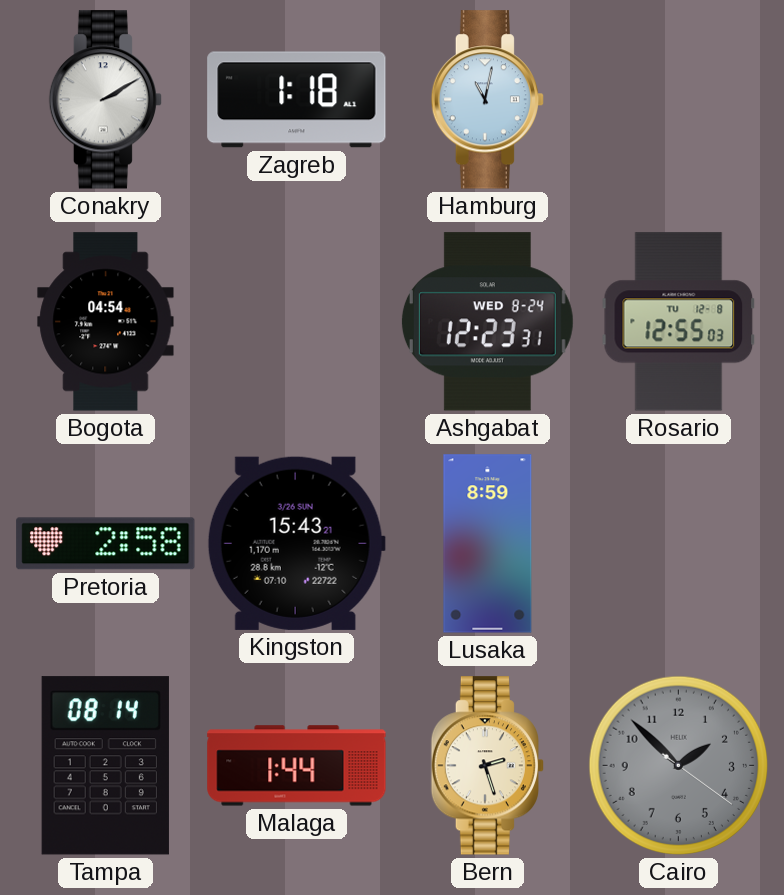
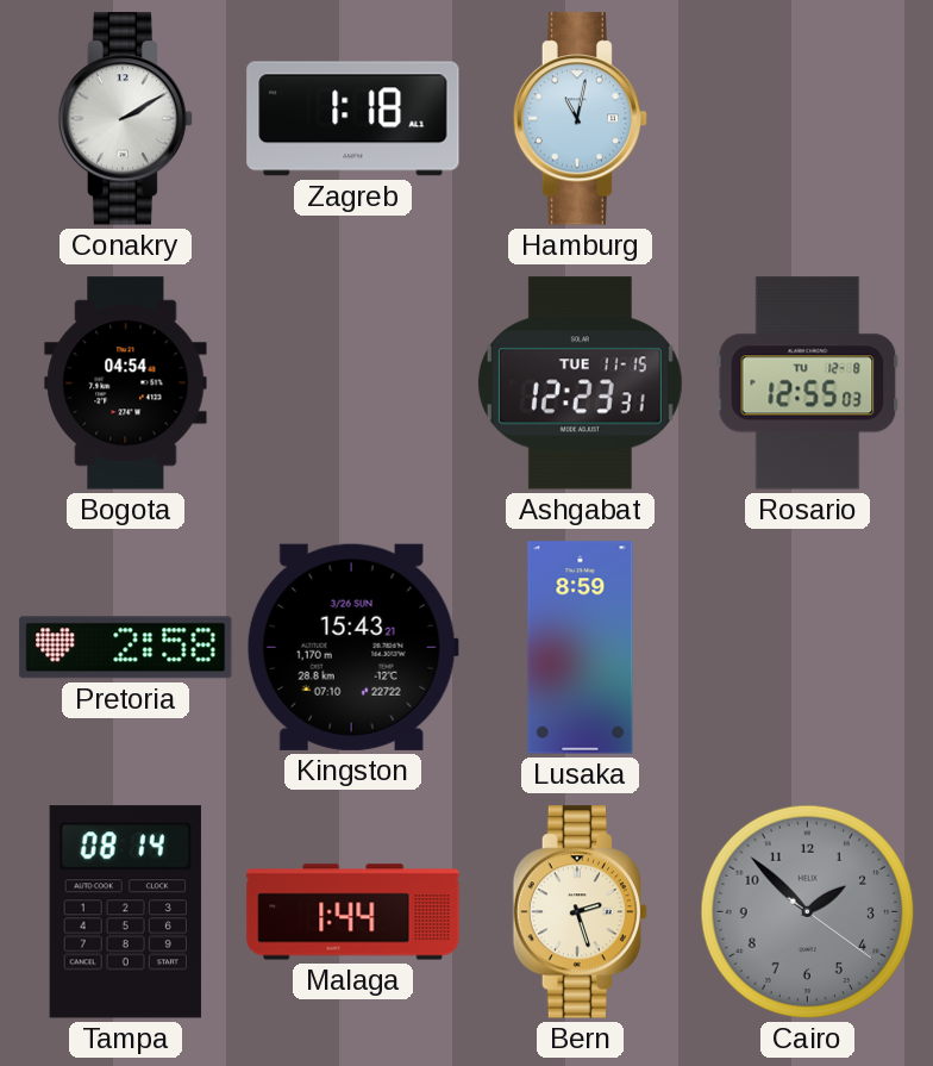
Ashgabat date: WED 8-24 -> TUE 11-15 (580, 384)
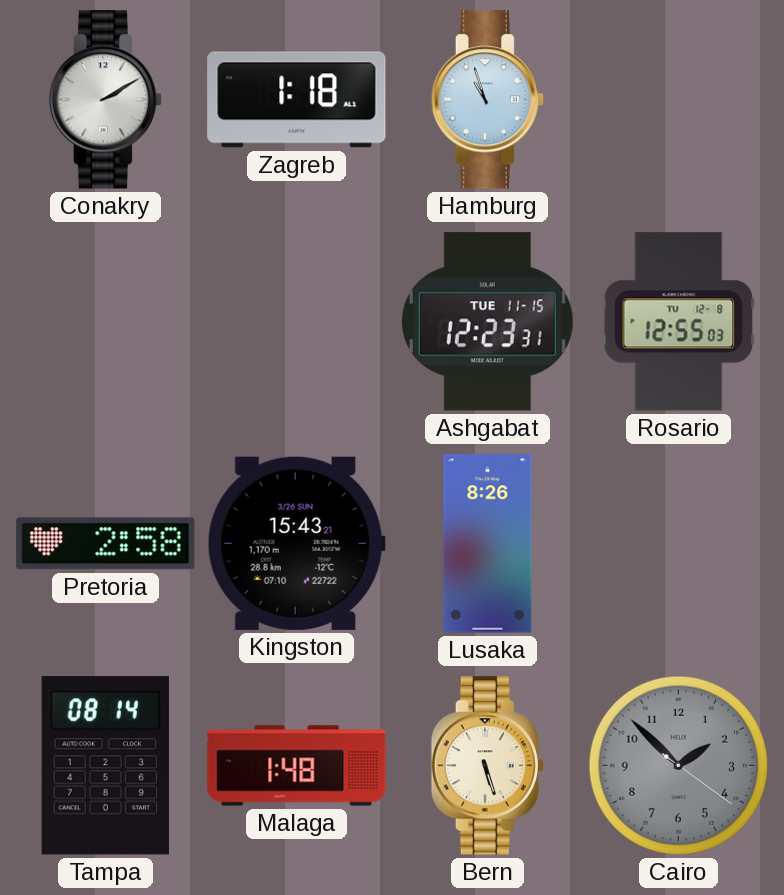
Hamburg: 11:02 -> 10:57 (487, 100)
Bogota: 04:54 -> none (126, 384)
Lusaka: 8:59 -> 8:26 (488, 544)
Malaga: 1:44 -> 1:48 (297, 766)
Bern: 2:27 -> 5:27 (487, 766)
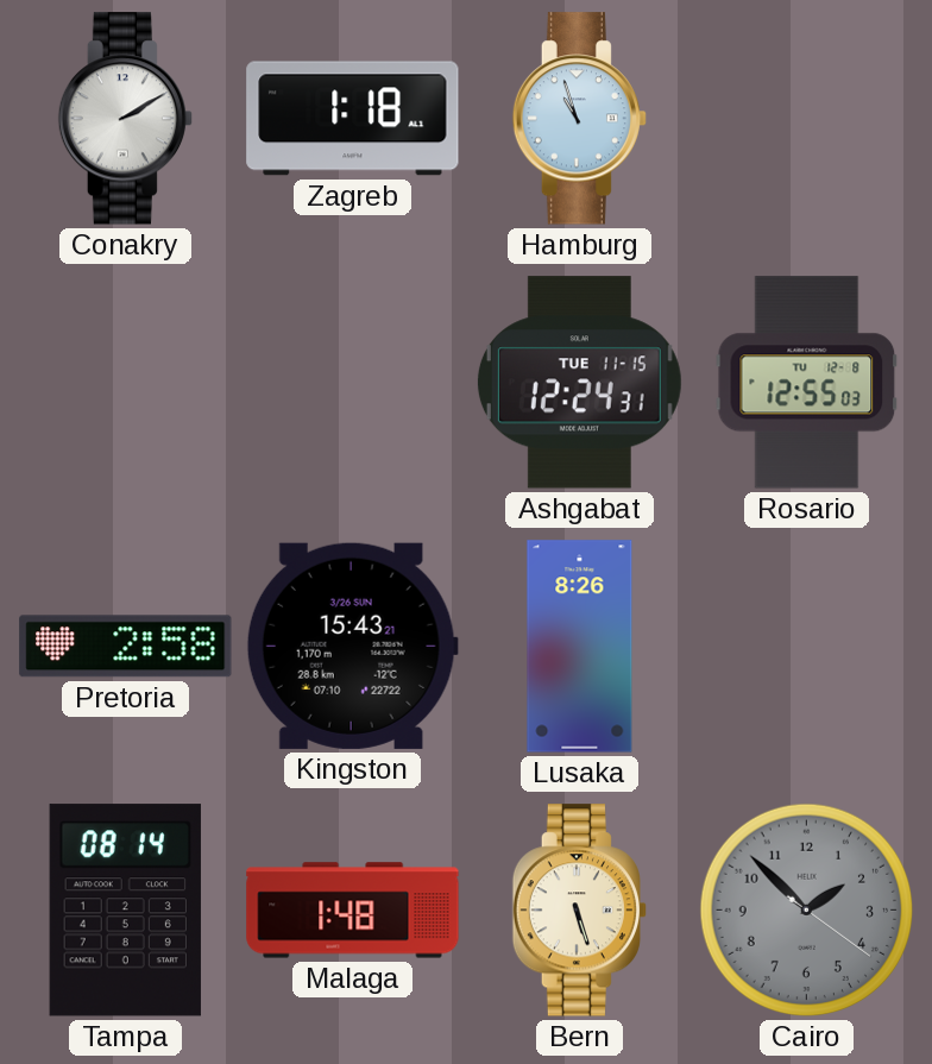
Ashgabat: 12:23 -> 12:24 (579, 383)
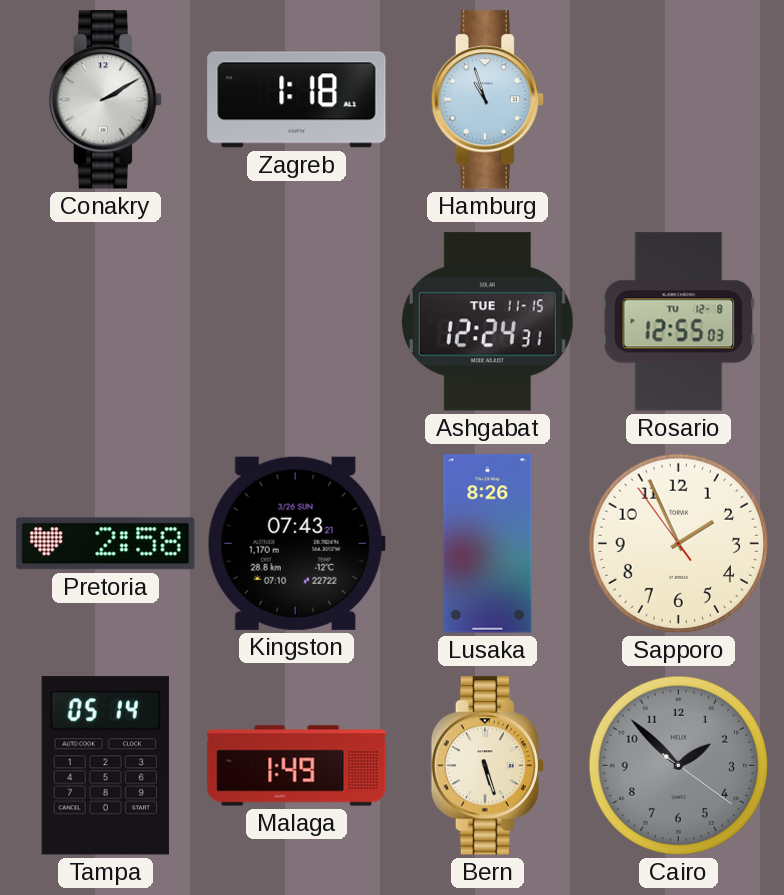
Kingston: 15:43 -> 07:43 (296, 543)
Sapporo: none -> 1:55 (679, 544)
Tampa: 08:14 -> 05:14 (105, 766)
Malaga: 1:48 -> 1:49 (297, 766)
